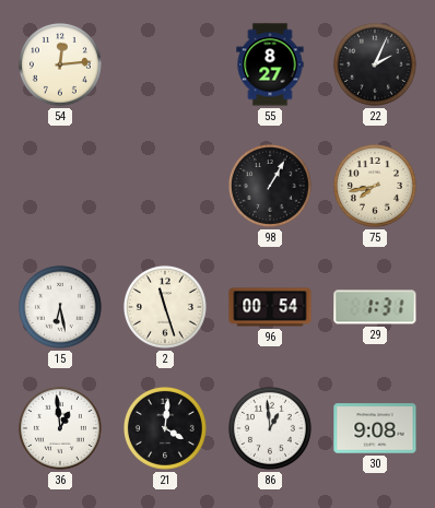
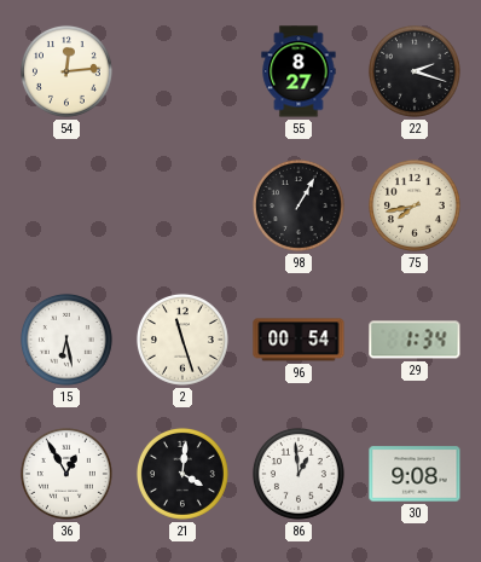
22: 2:04 -> 2:18 (415, 71)
29: 1:31 -> 1:34 (415, 340)
36: 12:59 -> 12:55 (66, 474)
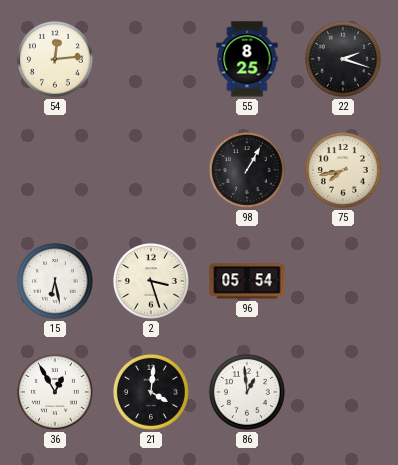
55: 8:27 -> 8:25 (247, 59)
2: 11:27 -> 3:27 (151, 281)
96: 00:54 -> 05:54 (247, 281)
29: 1:34 -> none (415, 340)
30: 9:08 -> none (415, 474)
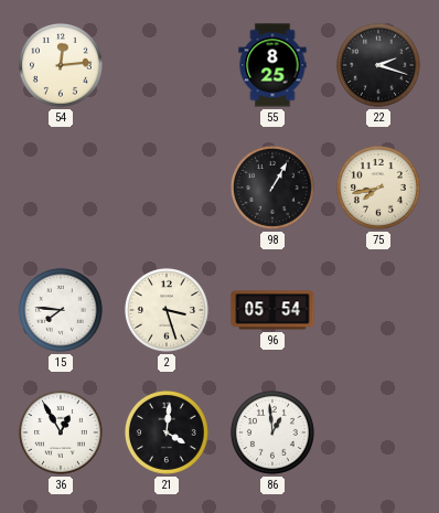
15: 6:28 -> 7:46 (61, 310)
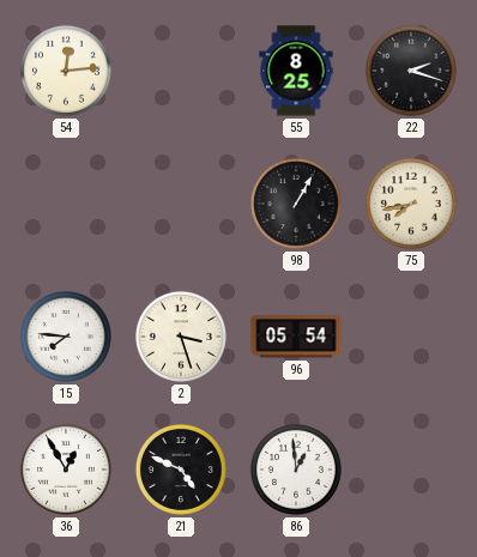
21: 4:01 -> 4:49 (181, 470)
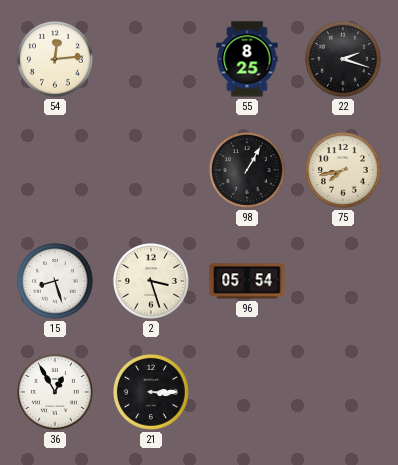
15: 7:46 -> 8:27 (55, 281)
21: 4:49 -> 3:15 (151, 392)
86: 12:59 -> none (296, 470)
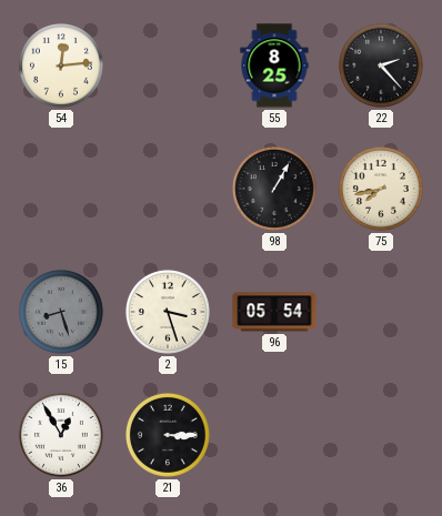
22: 2:18 -> 2:23 (381, 65)
15 dial: white -> grey (61, 312)
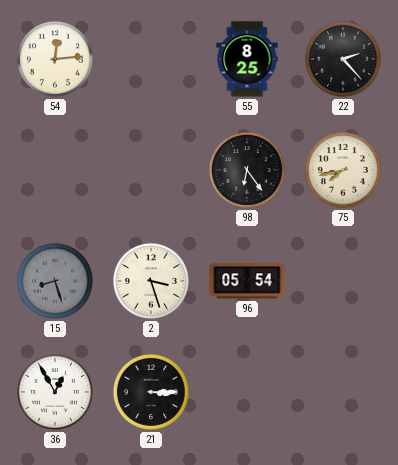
98: 1:05 -> 6:24 (247, 170)
